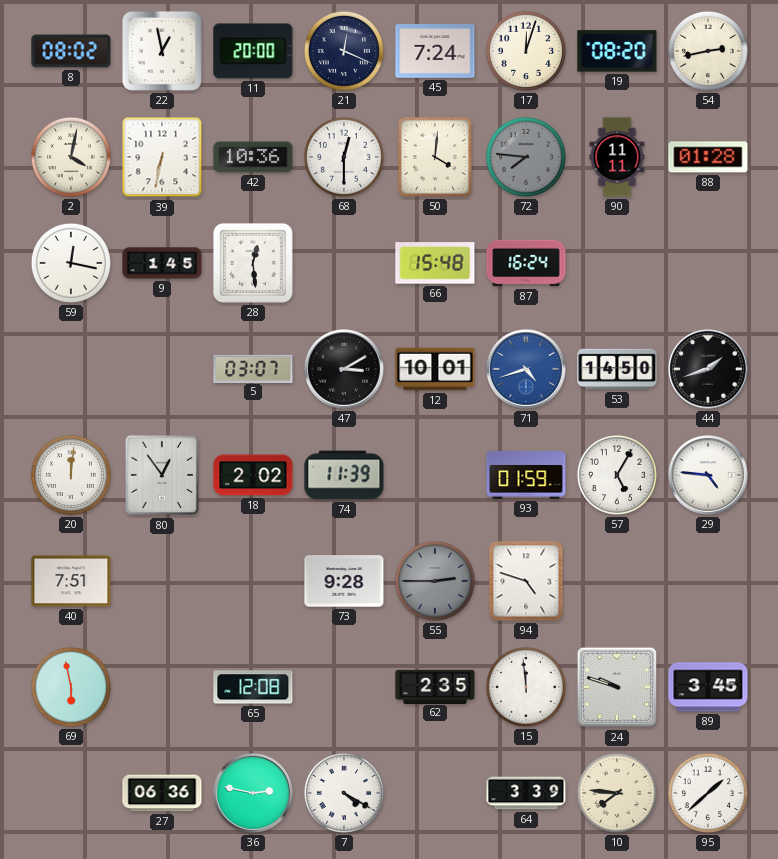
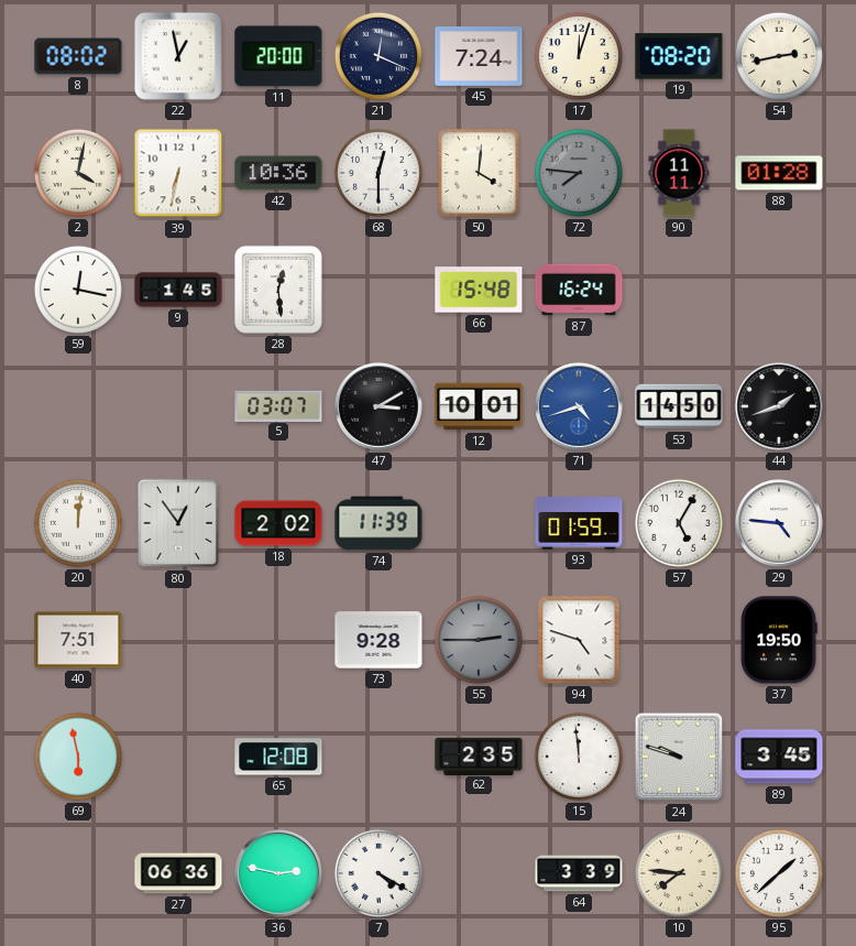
37: none -> 19:50 (779, 640)
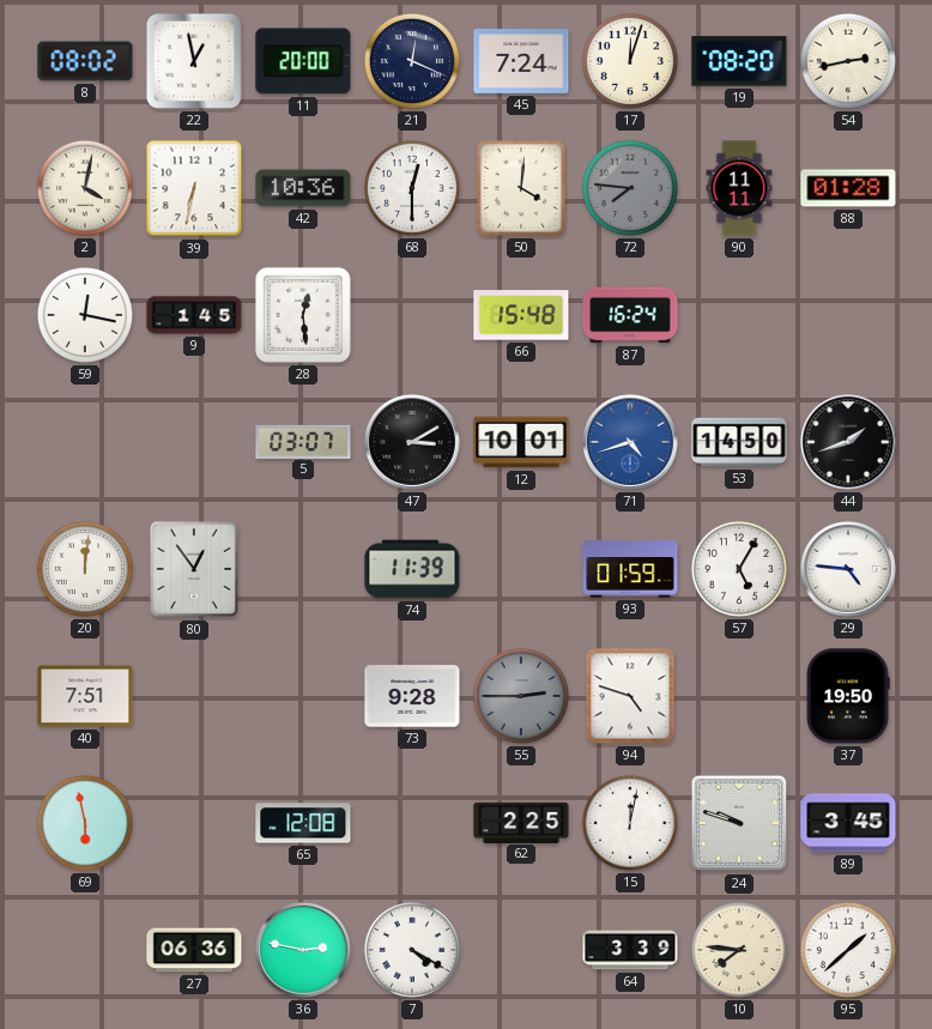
18: 2:02 -> none (278, 523)
62: 2:35 -> 2:25 (521, 822)
15: 11:59 -> 12:02 (630, 823)
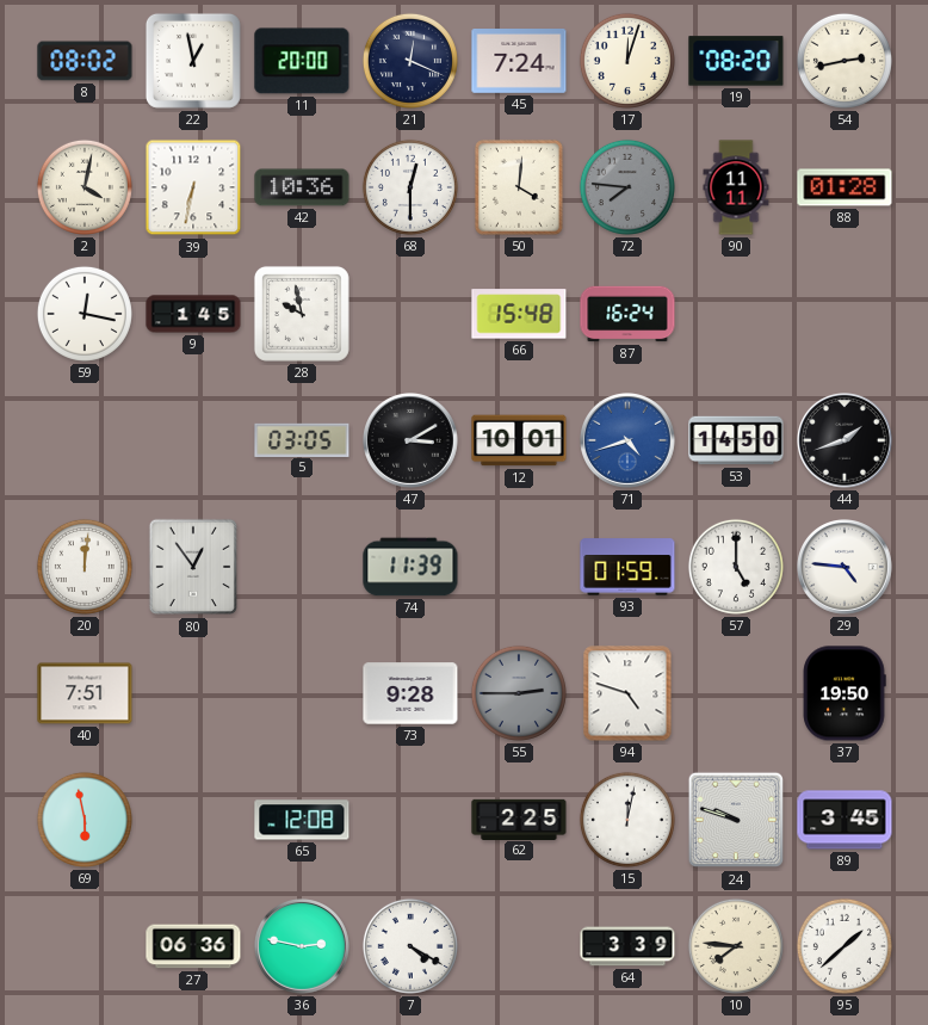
28: 12:29 -> 9:58 (302, 314)
5: 03:07 -> 03:05 (302, 439)
57: 5:05 -> 5:00 (736, 567)
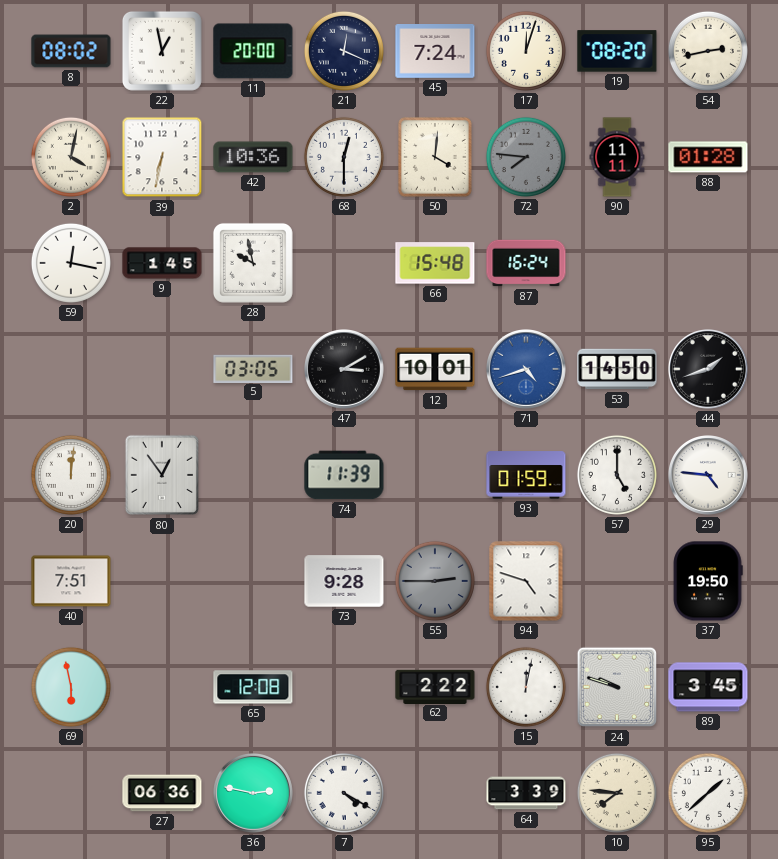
62: 2:25 -> 2:22 (435, 686)
